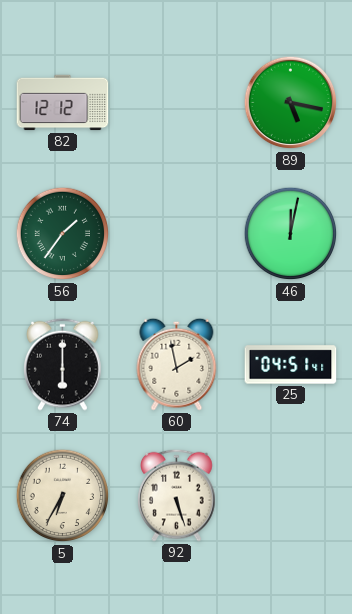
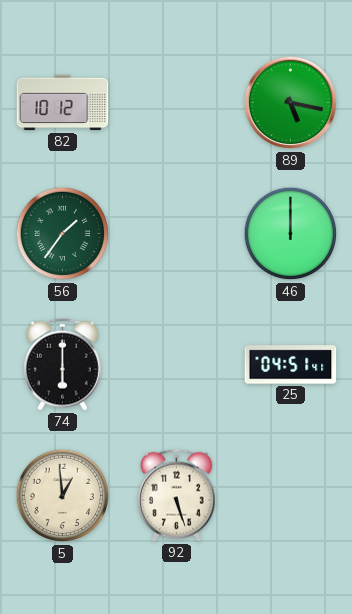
82: 12:12 -> 10:12 (63, 103)
46: 12:02 -> 12:00 (291, 234)
60: 1:58 -> none (177, 364)
5: 6:35 -> 12:59 (63, 496)
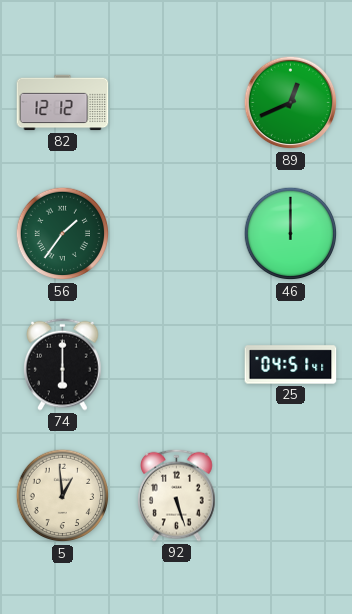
82: 10:12 -> 12:12 (63, 103)
89: 5:17 -> 12:41 (291, 103)
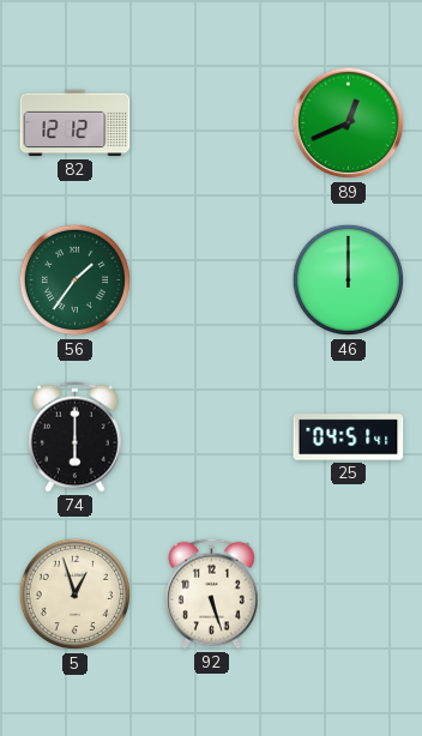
5: 12:59 -> 12:57 (76, 595)
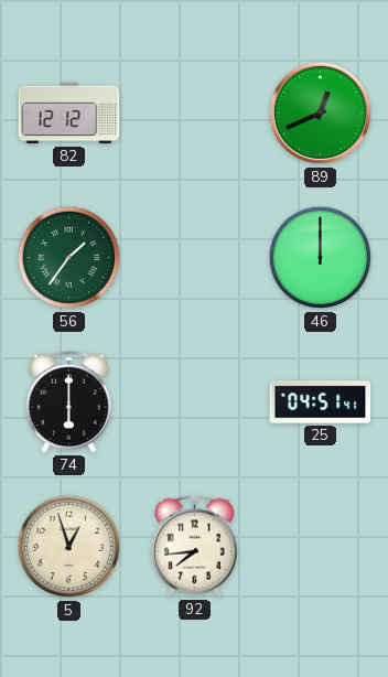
92: 5:27 -> 7:44 (195, 546)
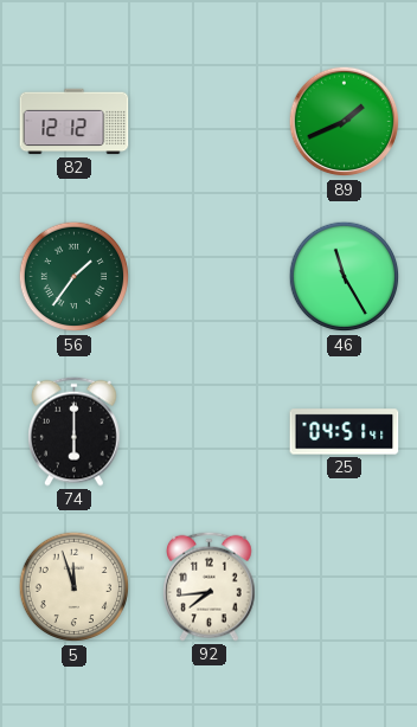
89: 12:41 -> 1:41 (345, 122)
46: 12:00 -> 11:25 (345, 277)
5: 12:57 -> 11:57 (75, 587)
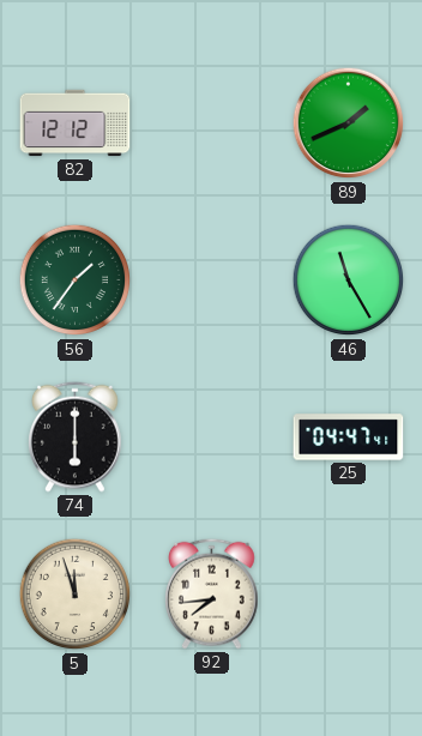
25: 04:51 -> 04:47 (349, 438)
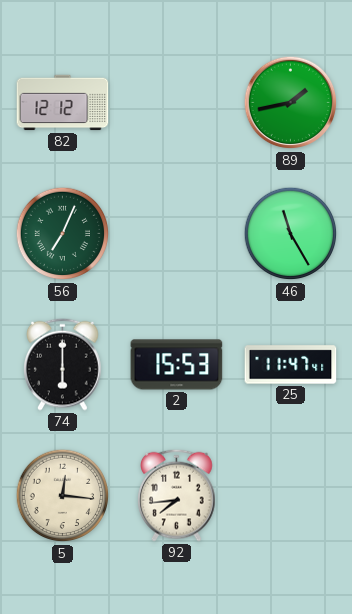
89: 1:41 -> 1:43 (291, 103)
56: 1:36 -> 7:04 (63, 234)
2: none -> 15:53 (177, 365)
25: 04:47 -> 11:47 (291, 365)
5: 11:57 -> 12:16 (63, 496)
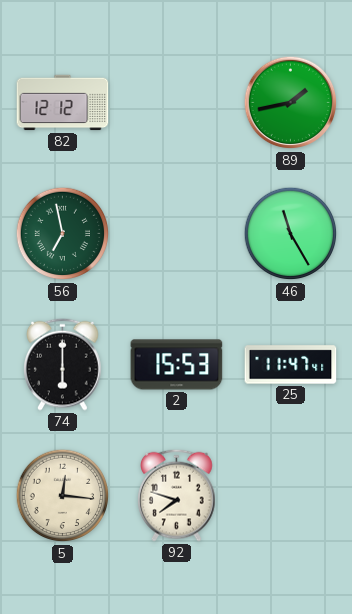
56: 7:04 -> 6:58 (63, 234)
92: 7:44 -> 7:48 (177, 495)
